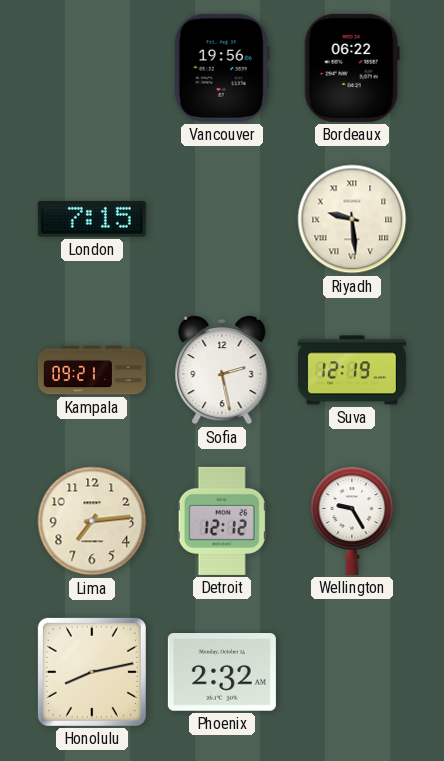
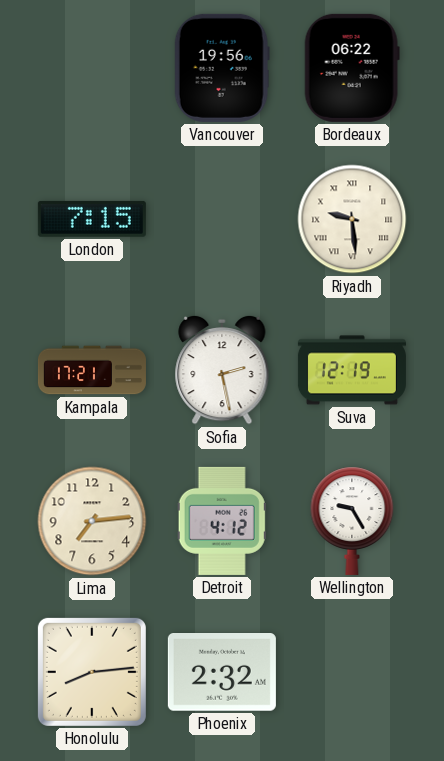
Kampala: 09:21 -> 17:21 (92, 370)
Detroit: 12:12 -> 4:12 (222, 521)
Honolulu: 8:13 -> 8:14 (92, 672)
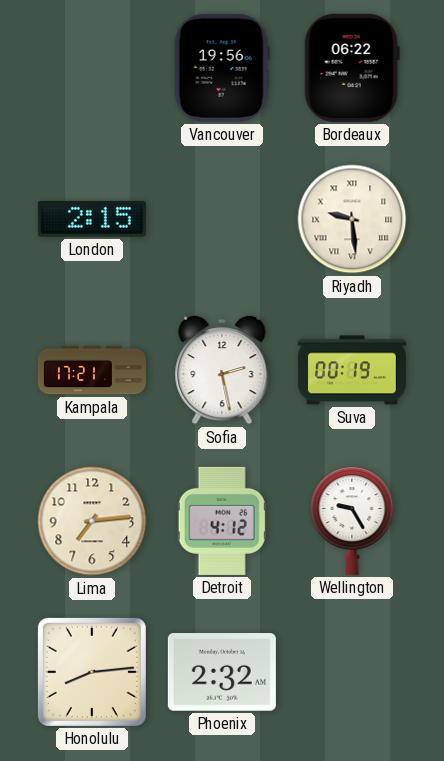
London: 7:15 -> 2:15 (92, 219)
Suva: 12:19 -> 00:19 (352, 370)
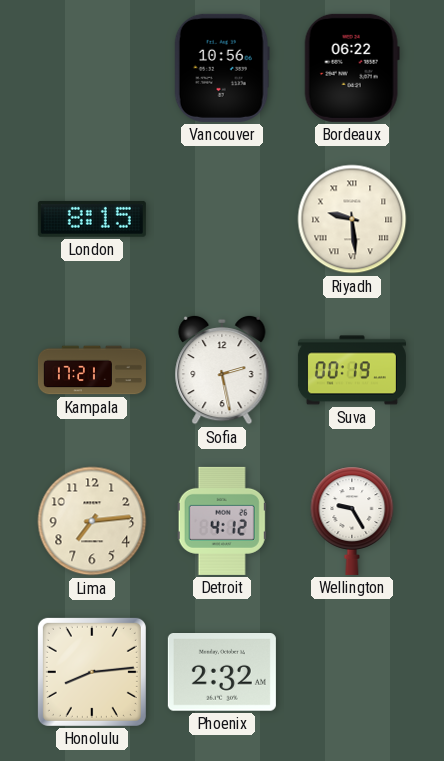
Vancouver: 19:56 -> 10:56 (222, 68)
London: 2:15 -> 8:15 (92, 219)
